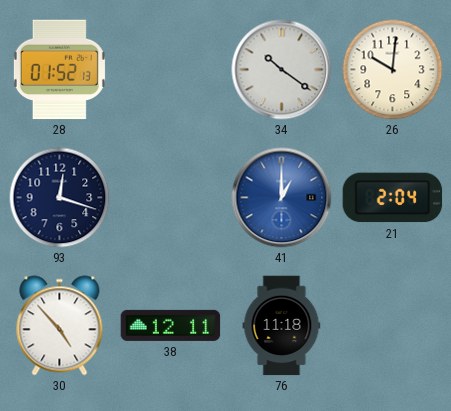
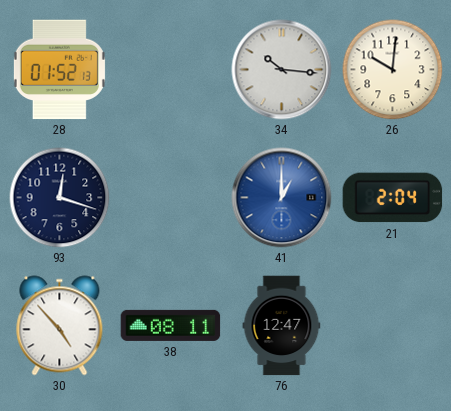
34: 10:21 -> 10:16 (282, 70)
38: 12:11 -> 08:11 (171, 325)
76: 11:18 -> 12:47 (282, 326)
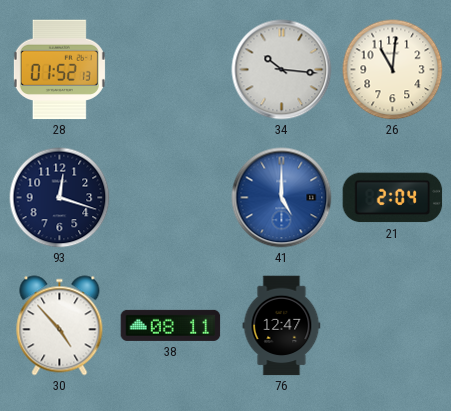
26: 10:01 -> 11:01 (393, 70)
41: 1:00 -> 5:00 (282, 198)
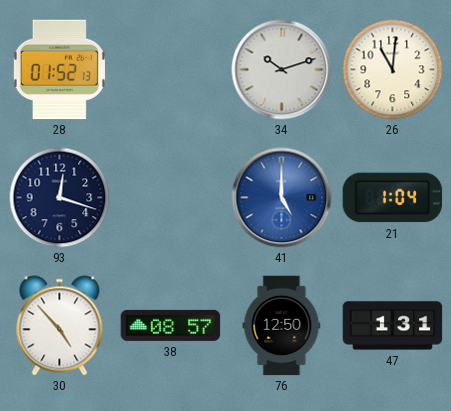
34: 10:16 -> 10:12 (282, 70)
21: 2:04 -> 1:04 (393, 198)
38: 08:11 -> 08:57 (171, 325)
76: 12:47 -> 12:50 (282, 326)
47: none -> 1:31 (393, 326)
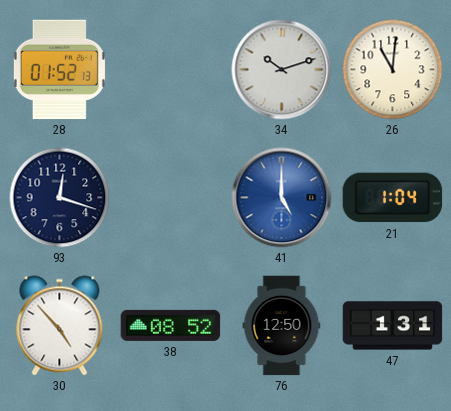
38: 08:57 -> 08:52 (171, 325)
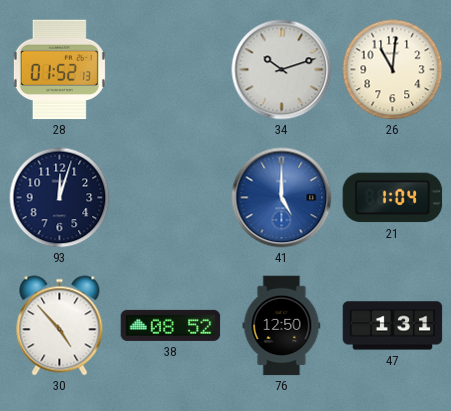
93: 12:18 -> 12:03 (60, 198)
